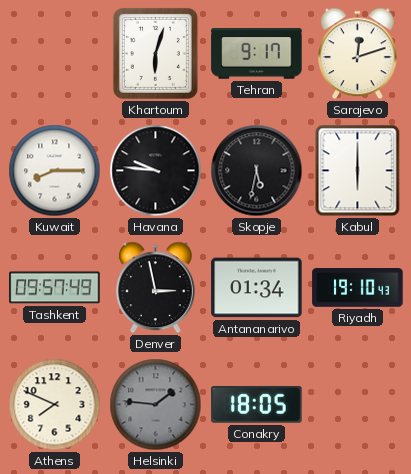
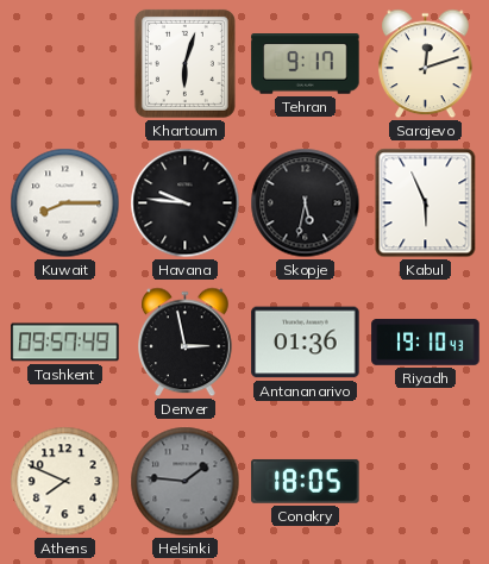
Kabul: 6:00 -> 5:56 (426, 203)
Antananarivo: 01:34 -> 01:36 (306, 343)
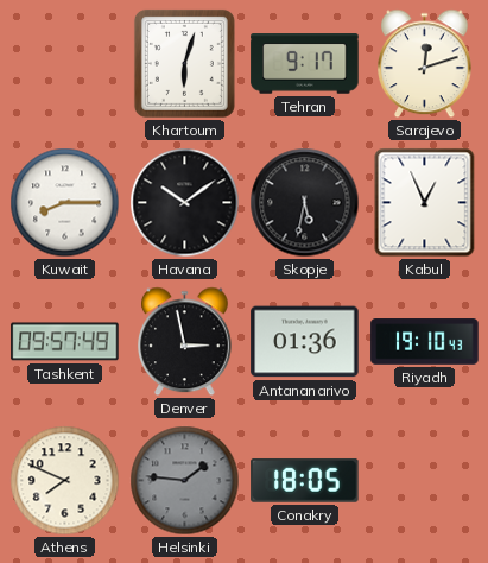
Havana: 9:46 -> 10:09 (185, 203)
Kabul: 5:56 -> 12:56 (425, 203)
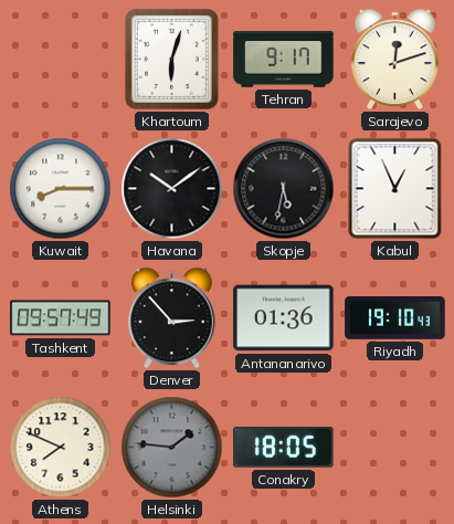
Denver: 2:58 -> 2:53 (172, 318)
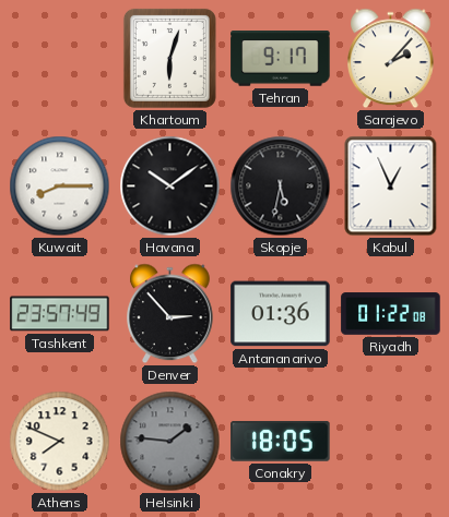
Sarajevo: 12:12 -> 2:07 (391, 59)
Tashkent: 09:57 -> 23:57 (60, 314)
Riyadh: 19:10 -> 01:22 (391, 314)
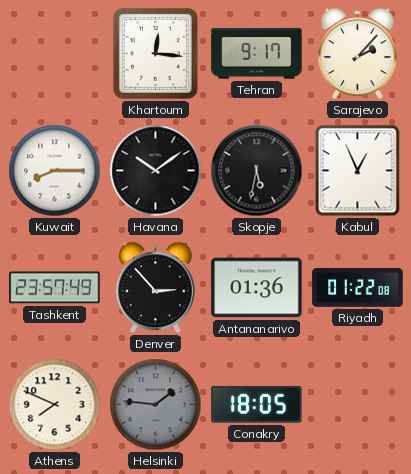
Khartoum: 6:03 -> 12:16 (155, 53)
